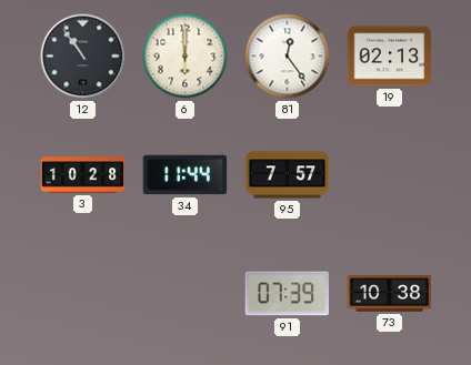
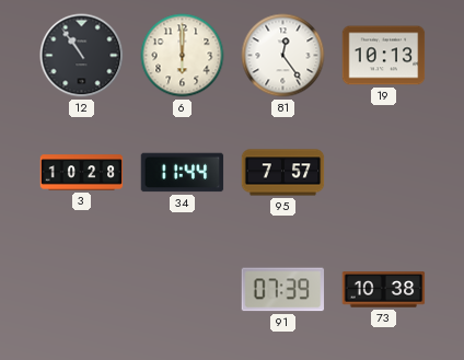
19: 02:13 -> 10:13 (384, 56)
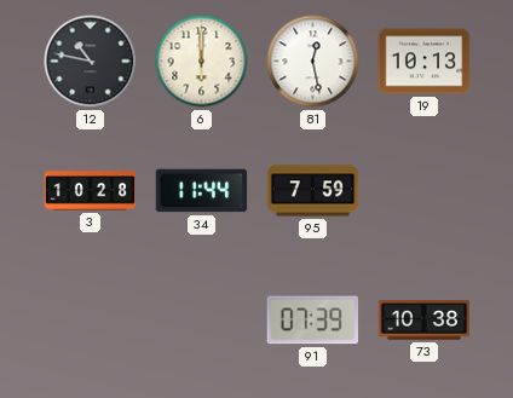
12: 10:54 -> 10:47 (91, 62)
81: 12:24 -> 12:28 (313, 62)
95: 7:57 -> 7:59 (313, 191)
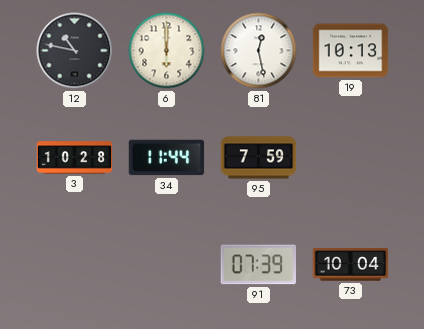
73: 10:38 -> 10:04 (351, 265)
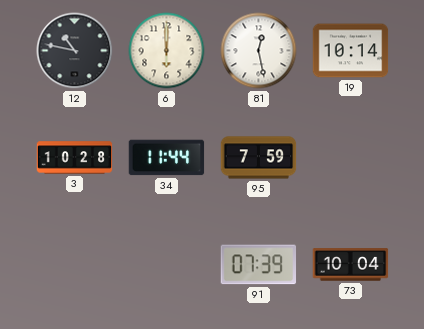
19: 10:13 -> 10:14 (351, 51)
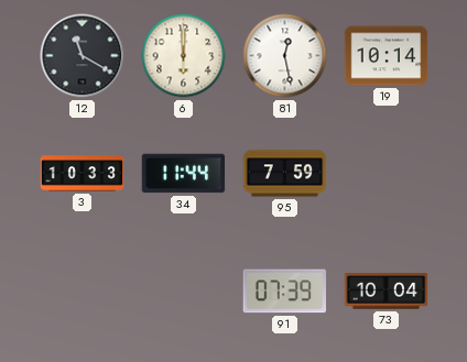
12: 10:47 -> 11:20 (83, 56)
3: 10:28 -> 10:33 (83, 174)
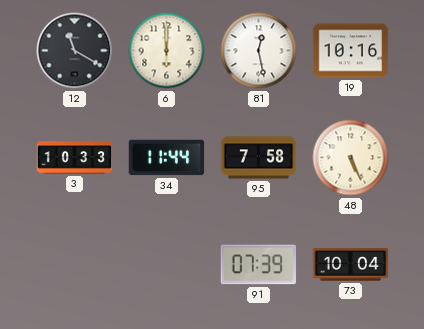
19: 10:14 -> 10:16 (351, 51)
95: 7:59 -> 7:58 (259, 158)
48: none -> 5:26 (351, 158)
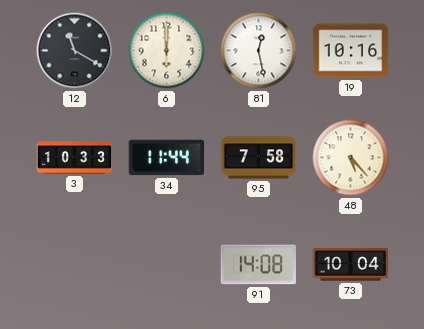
48: 5:26 -> 5:23 (351, 158)
91: 07:39 -> 14:08 (259, 265)
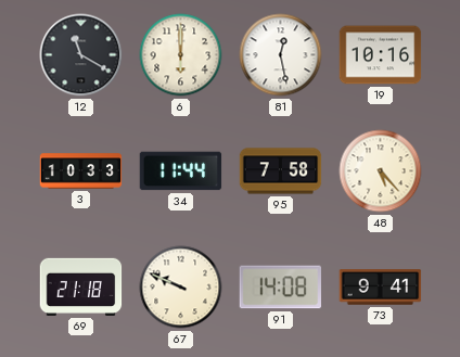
69: none -> 21:18 (81, 286)
67: none -> 9:49 (181, 288)
73: 10:04 -> 9:41 (381, 288)
